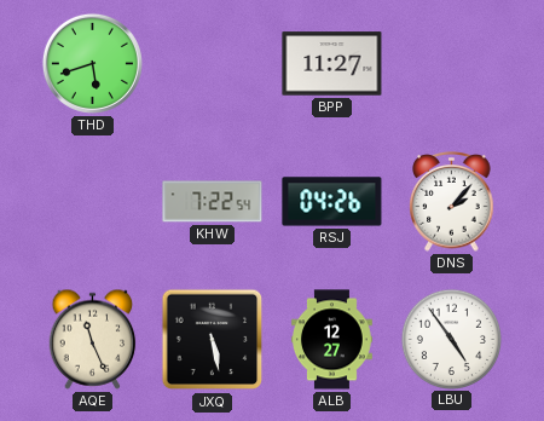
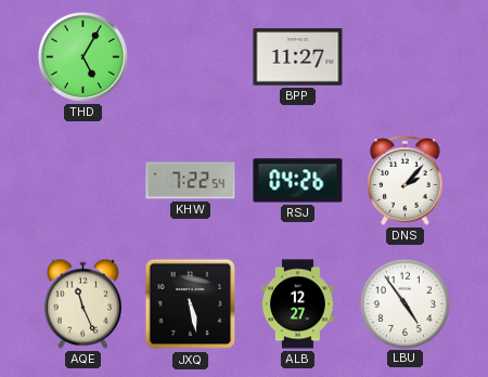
THD: 5:42 -> 5:05 (82, 56)
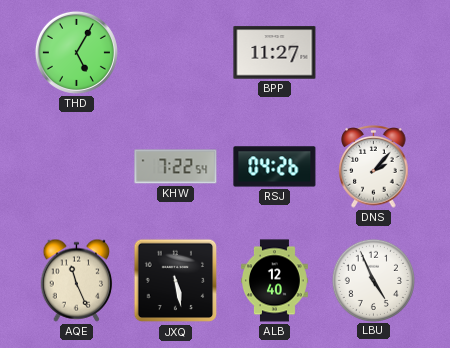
ALB: 12:27 -> 12:40 (275, 281)
LBU: 4:54 -> 4:56 (373, 280)
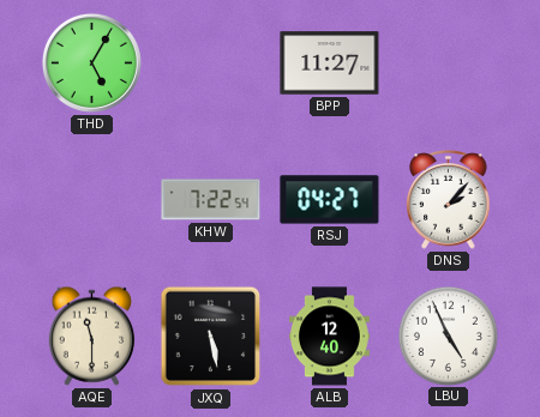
RSJ: 04:26 -> 04:27 (330, 200)
AQE: 11:26 -> 11:30 (92, 336)
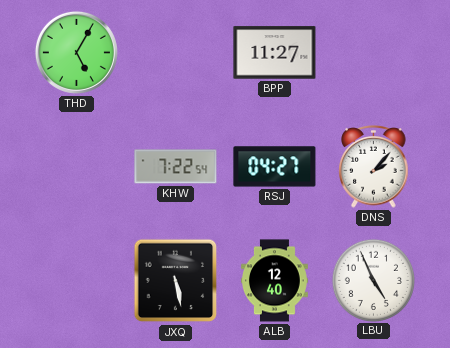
AQE: 11:30 -> none (92, 336)
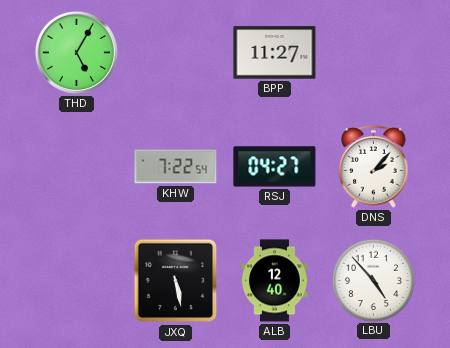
LBU: 4:56 -> 4:53 (373, 280)
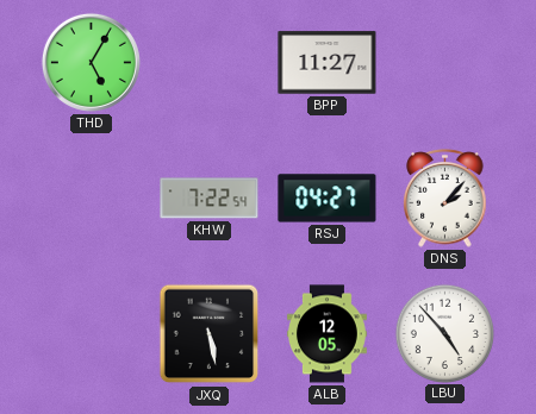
ALB: 12:40 -> 12:05 (328, 334)
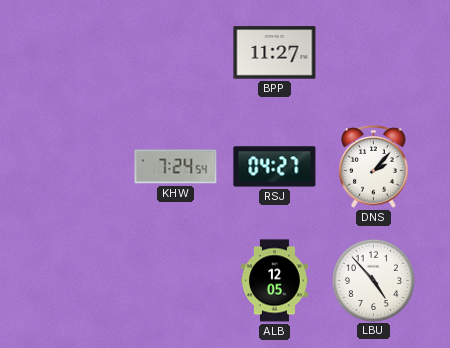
THD: 5:05 -> none (91, 62)
KHW: 7:22 -> 7:24 (176, 167)
JXQ: 5:28 -> none (210, 334)
